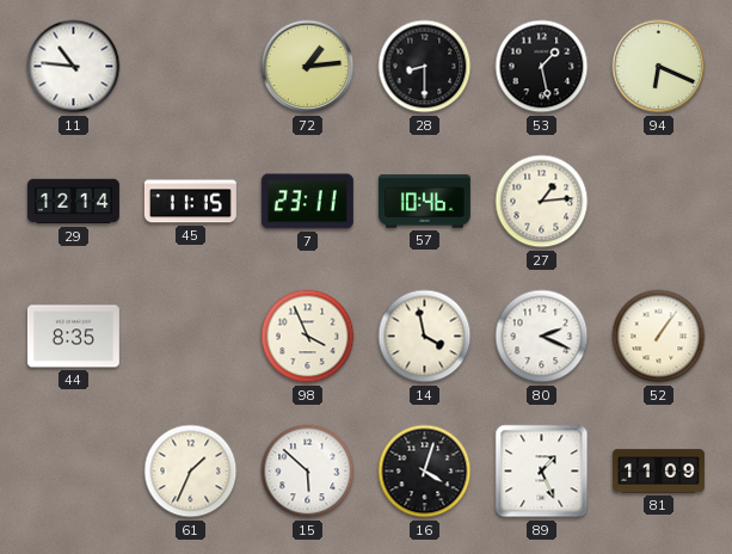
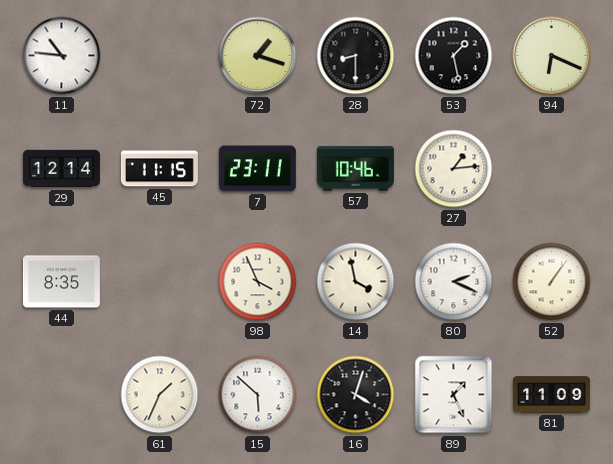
72: 1:14 -> 1:18 (258, 56)
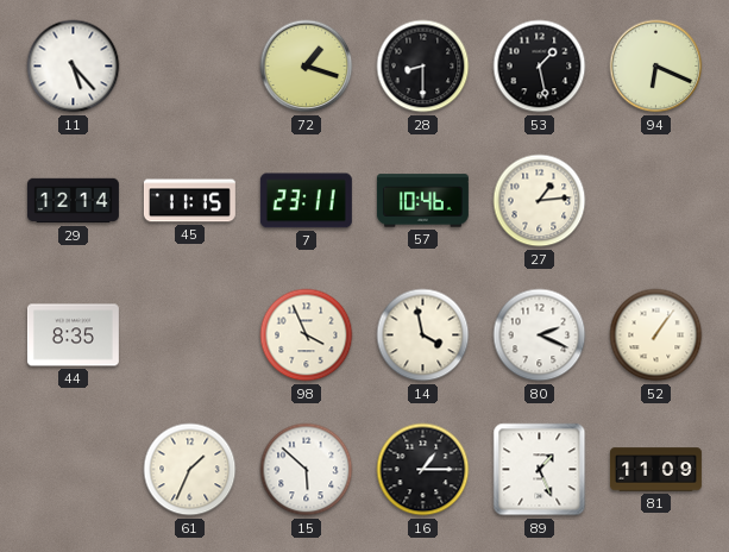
11: 10:46 -> 5:23 (74, 67)
16: 4:03 -> 1:15 (423, 470)
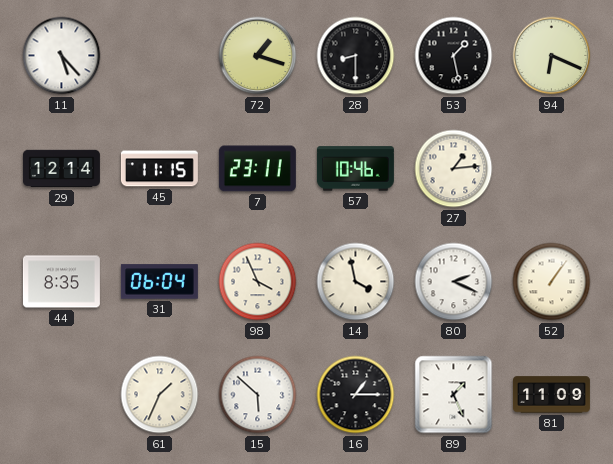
31: none -> 06:04 (159, 282)
